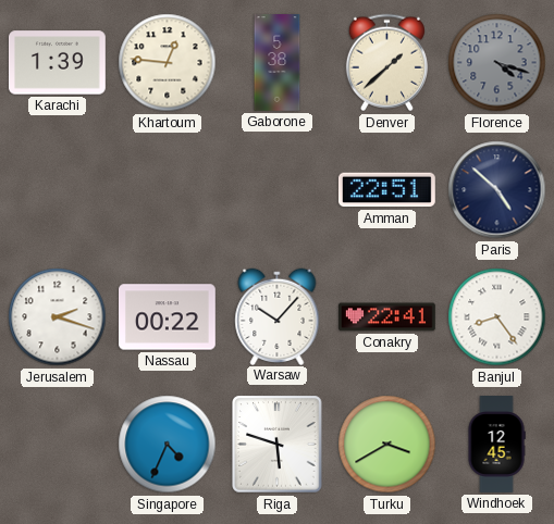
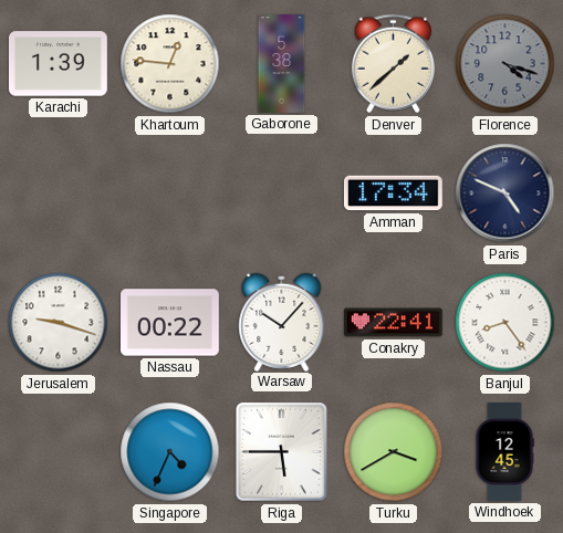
Amman: 22:51 -> 17:34 (393, 194)
Paris: 4:52 -> 4:49 (505, 194)
Jerusalem: 2:18 -> 9:18 (59, 323)
Riga: 5:48 -> 5:45 (282, 452)
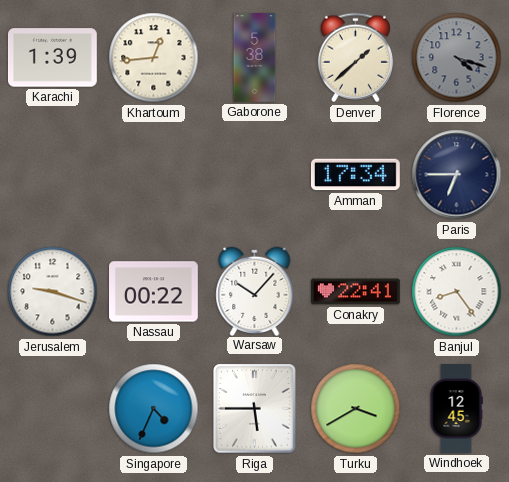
Khartoum: 12:46 -> 12:44 (154, 58)
Paris: 4:49 -> 6:45 (457, 175)
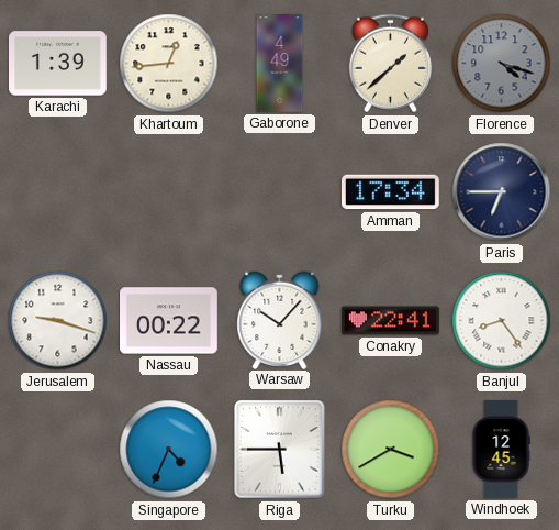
Gaborone: 5:38 -> 4:49 (280, 64)
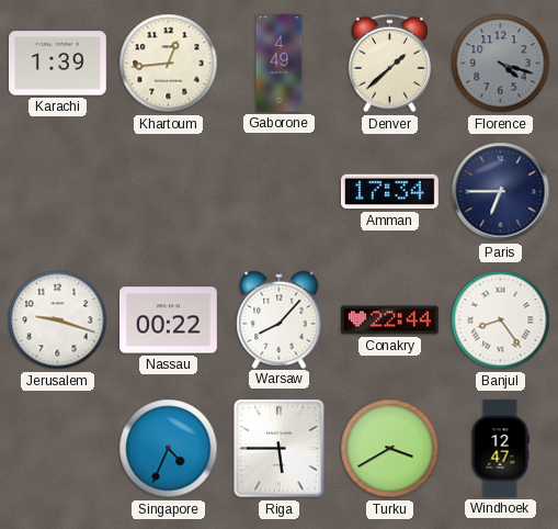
Warsaw: 10:07 -> 8:07 (280, 319)
Conakry: 22:41 -> 22:44 (390, 320)
Windhoek: 12:45 -> 12:47 (500, 449)
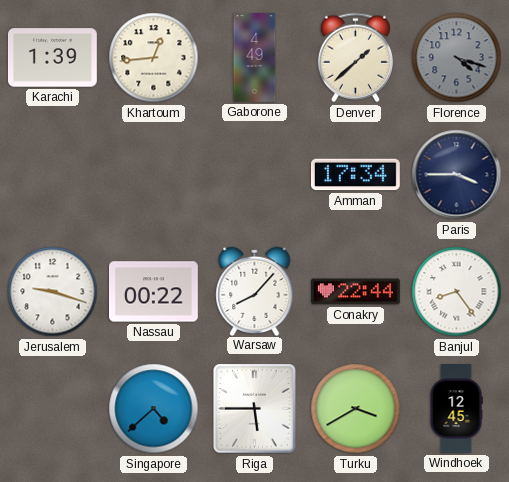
Paris: 6:45 -> 3:45 (457, 175)
Singapore: 4:34 -> 4:38 (154, 409)
Windhoek: 12:47 -> 12:45 (456, 409)
